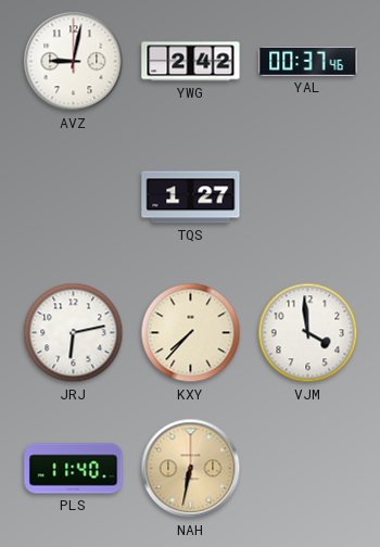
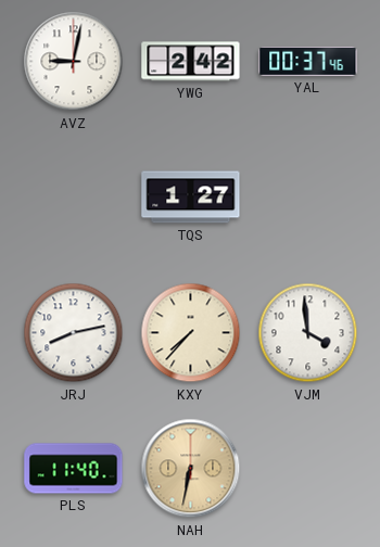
JRJ: 6:13 -> 8:13 (74, 333)
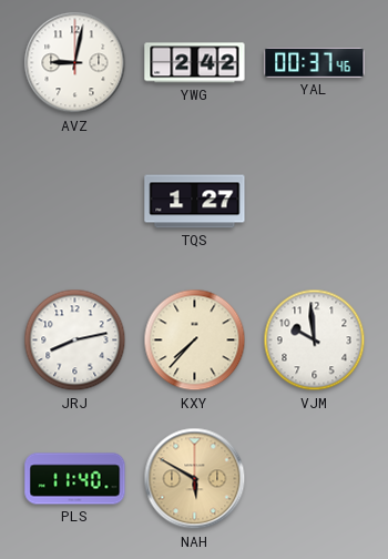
VJM: 3:59 -> 9:59 (315, 341)
NAH: 6:32 -> 5:50 (195, 479)
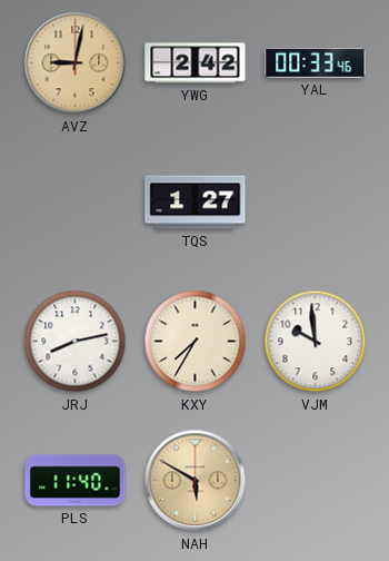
AVZ dial: white -> champagne (76, 63)
YAL: 00:37 -> 00:33 (316, 62)
KXY: 7:37 -> 7:35 (196, 342)
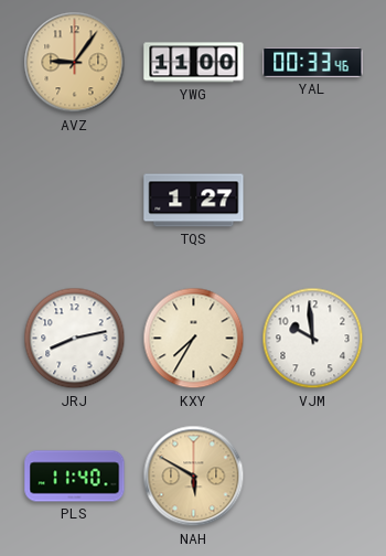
AVZ: 9:02 -> 9:06 (75, 63)
YWG: 2:42 -> 11:00 (194, 63)
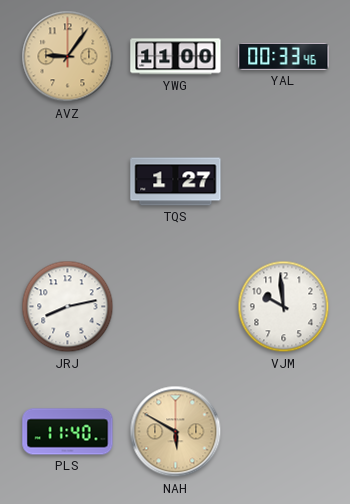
KXY: 7:35 -> none (194, 339)
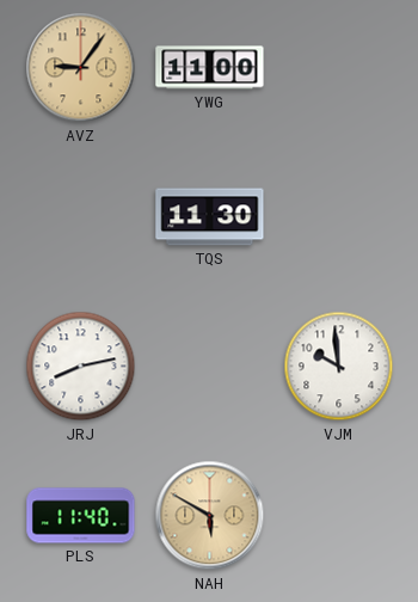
YAL: 00:33 -> none (284, 56)
TQS: 1:27 -> 11:30 (210, 217)
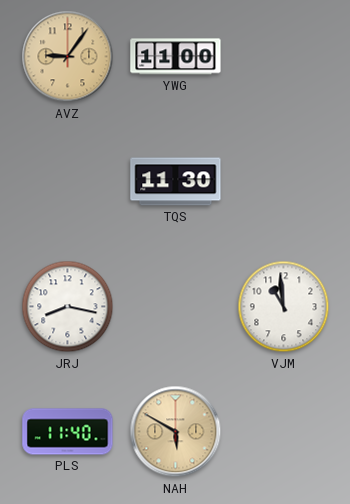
JRJ: 8:13 -> 8:17 (68, 307)
VJM: 9:59 -> 10:59 (284, 307)
